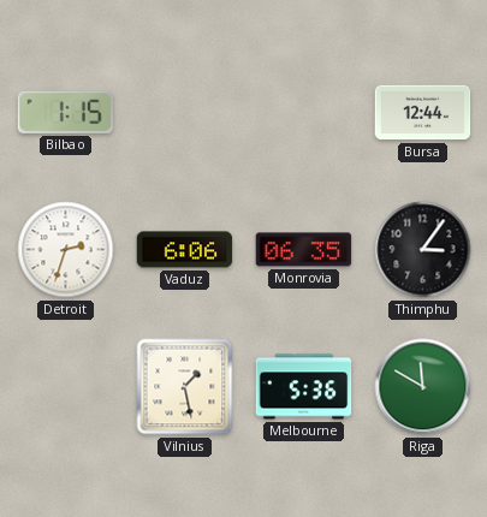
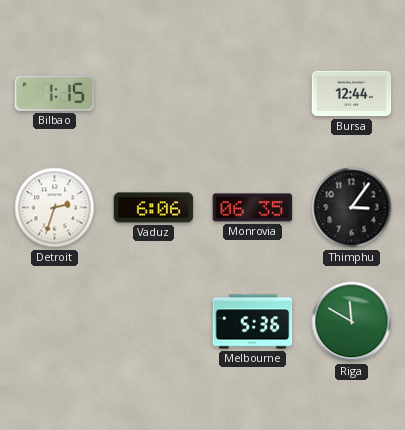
Vilnius: 1:28 -> none (185, 387)
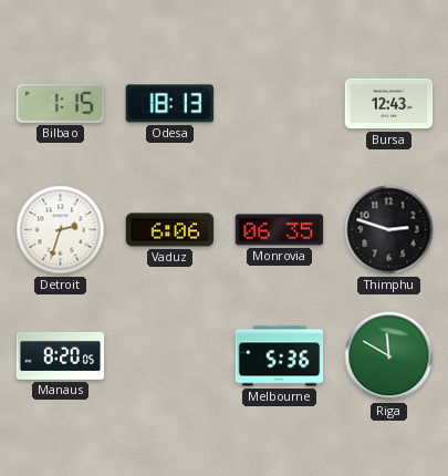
Odesa: none -> 18:13 (170, 104)
Bursa: 12:44 -> 12:43 (389, 104)
Thimphu: 3:06 -> 2:48 (389, 230)
Manaus: none -> 8:20 (61, 355)
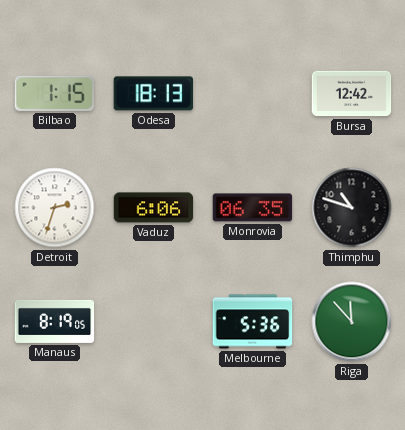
Bursa: 12:43 -> 12:42 (352, 94)
Thimphu: 2:48 -> 10:48 (352, 208)
Manaus: 8:20 -> 8:19 (55, 321)
Riga: 11:50 -> 11:53 (352, 322)
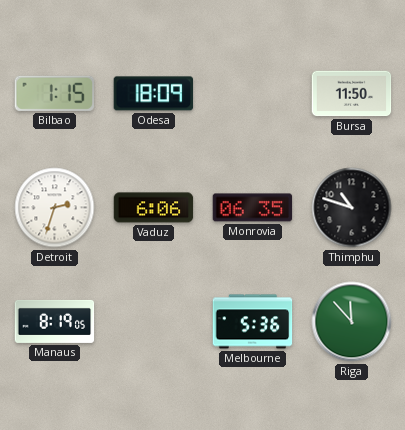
Odesa: 18:13 -> 18:09 (154, 94)
Bursa: 12:42 -> 11:50 (352, 94)
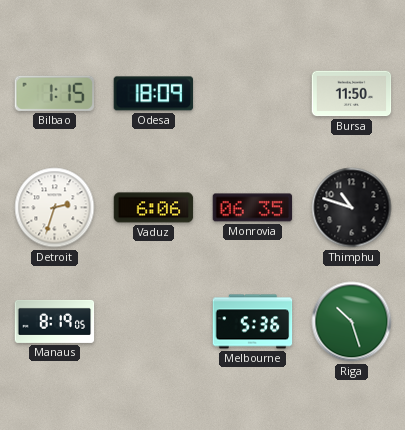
Riga: 11:53 -> 10:27 (352, 322)
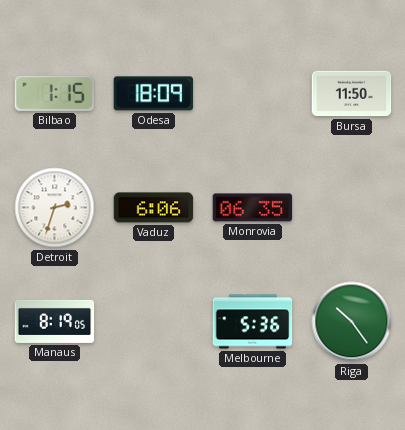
Thimphu: 10:48 -> none (352, 208)
Riga: 10:27 -> 10:24 (352, 322)
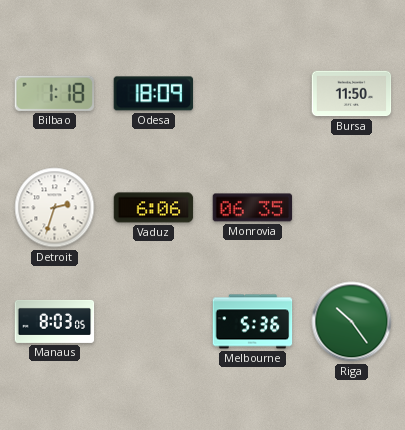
Bilbao: 1:15 -> 1:18 (54, 93)
Manaus: 8:19 -> 8:03 (55, 321)
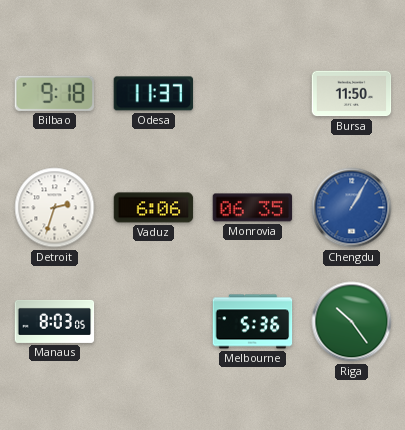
Bilbao: 1:18 -> 9:18 (54, 93)
Odesa: 18:09 -> 11:37 (154, 94)
Chengdu: none -> 1:05 (352, 208)
